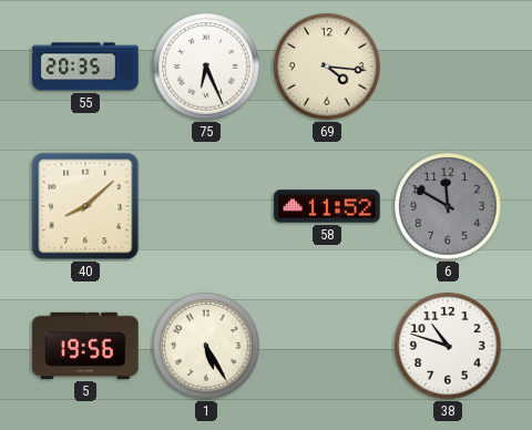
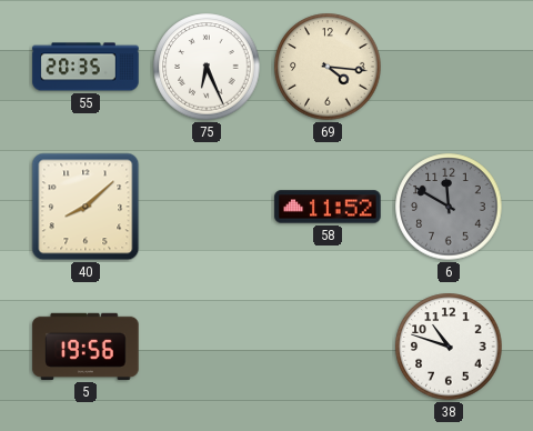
1: 5:25 -> none (206, 346)
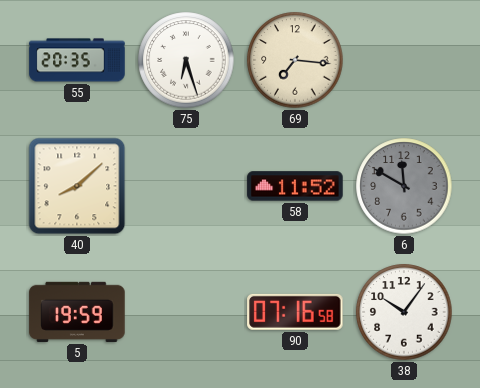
75: 6:26 -> 6:27 (186, 60)
69: 4:16 -> 7:16 (295, 60)
5: 19:56 -> 19:59 (77, 312)
90: none -> 07:16 (295, 312)
38: 10:48 -> 10:06 (404, 312)
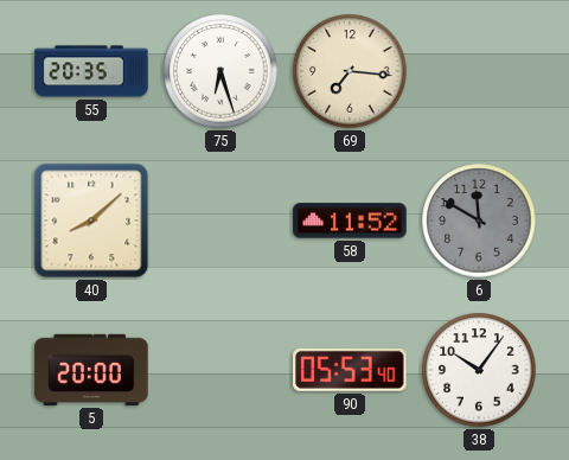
5: 19:59 -> 20:00 (91, 370)
90: 07:16 -> 05:53 (350, 370)
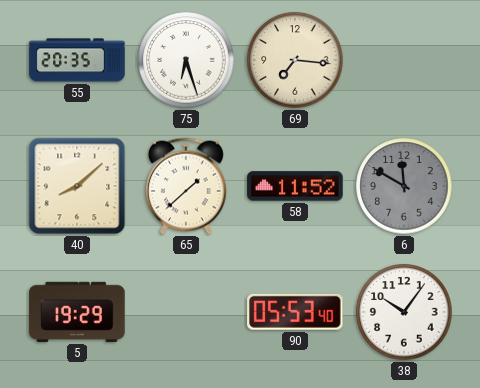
65: none -> 1:38 (186, 186)
5: 20:00 -> 19:29 (77, 312)
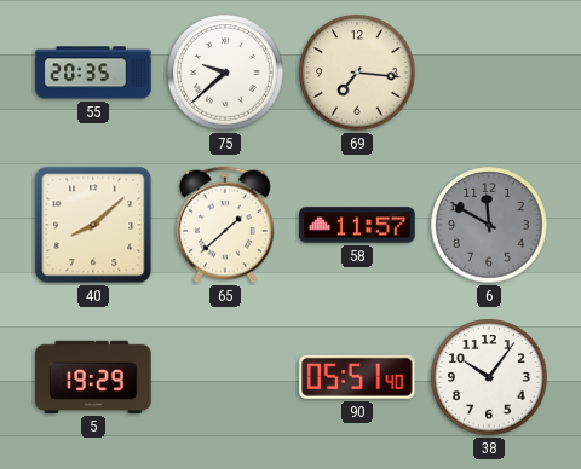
75: 6:27 -> 9:38 (225, 73)
58: 11:52 -> 11:57 (357, 225)
90: 05:53 -> 05:51 (357, 377)
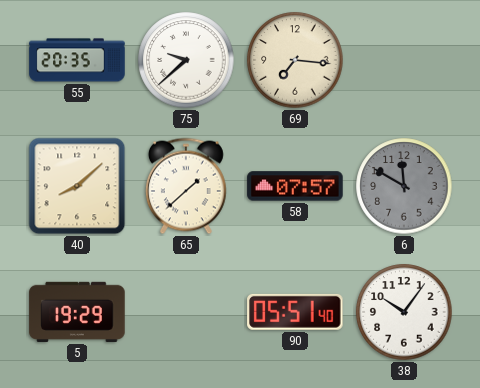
58: 11:57 -> 07:57 (295, 186)
